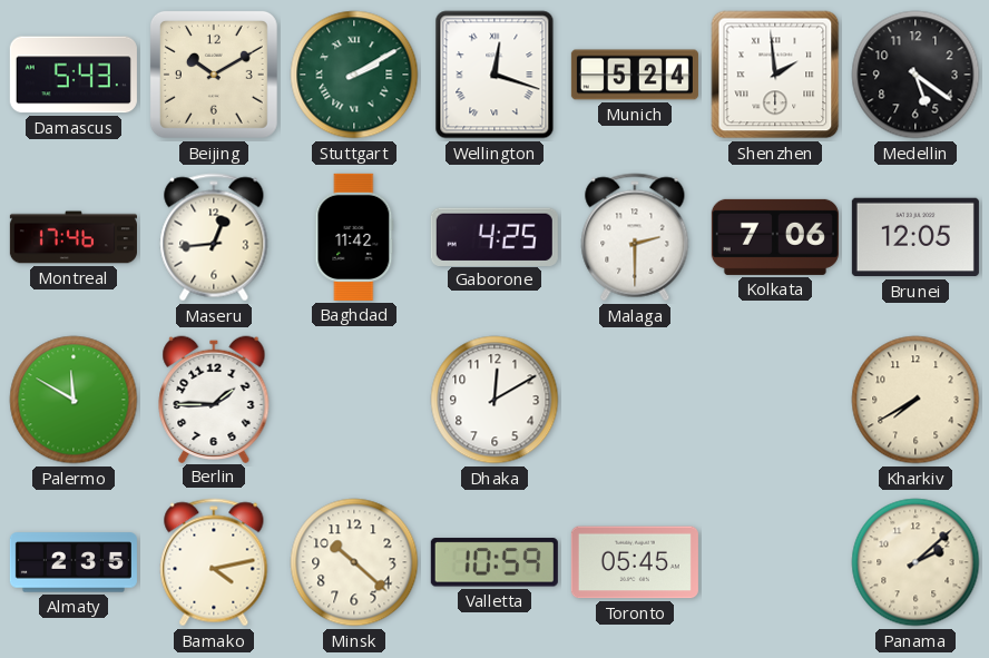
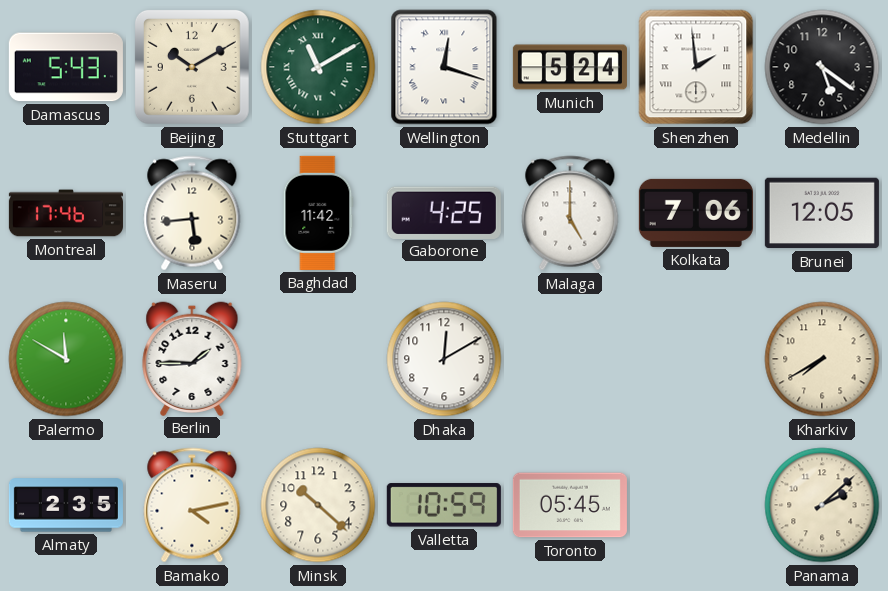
Stuttgart: 2:10 -> 11:10 (318, 67)
Maseru: 12:44 -> 5:44 (192, 213)
Malaga: 2:30 -> 5:00 (570, 213)
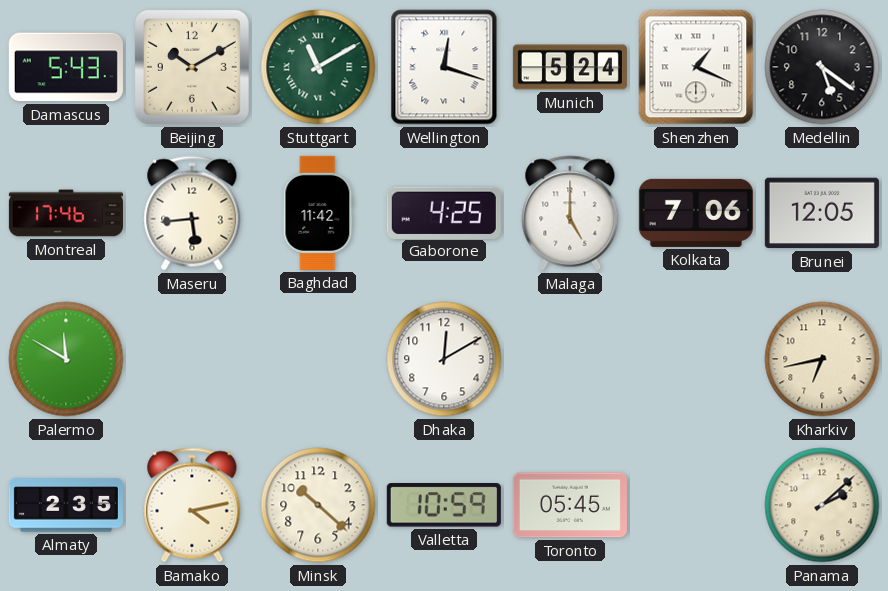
Shenzhen: 1:59 -> 1:19 (696, 67)
Berlin: 1:45 -> none (192, 358)
Kharkiv: 7:40 -> 6:43 (822, 359)
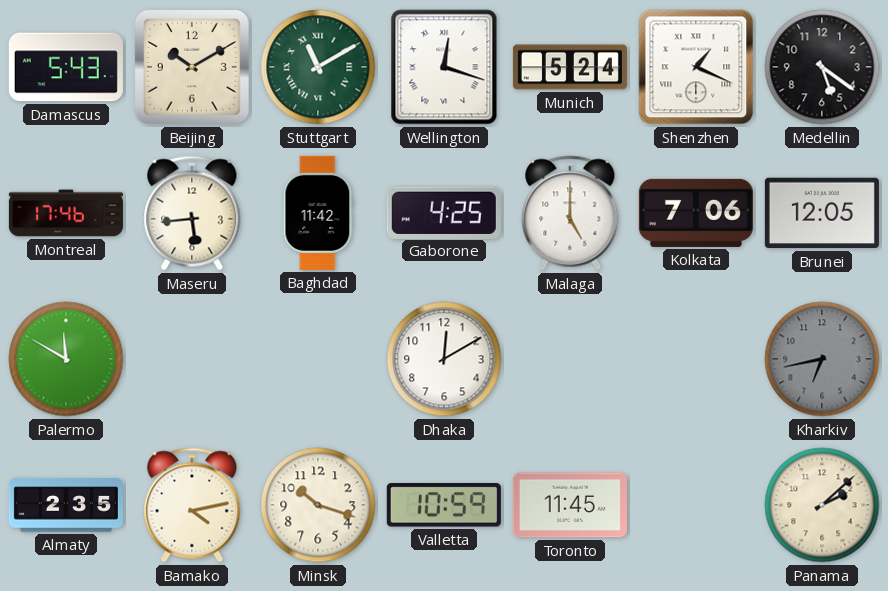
Kharkiv dial: cream -> grey (822, 359)
Minsk: 10:22 -> 10:18 (318, 505)
Toronto: 05:45 -> 11:45 (570, 505)
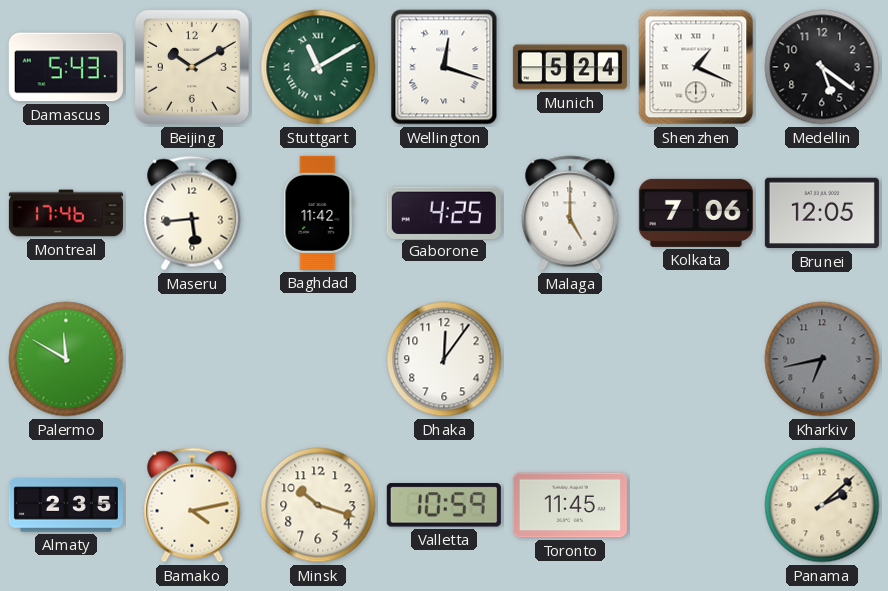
Dhaka: 12:10 -> 12:06 (444, 359)
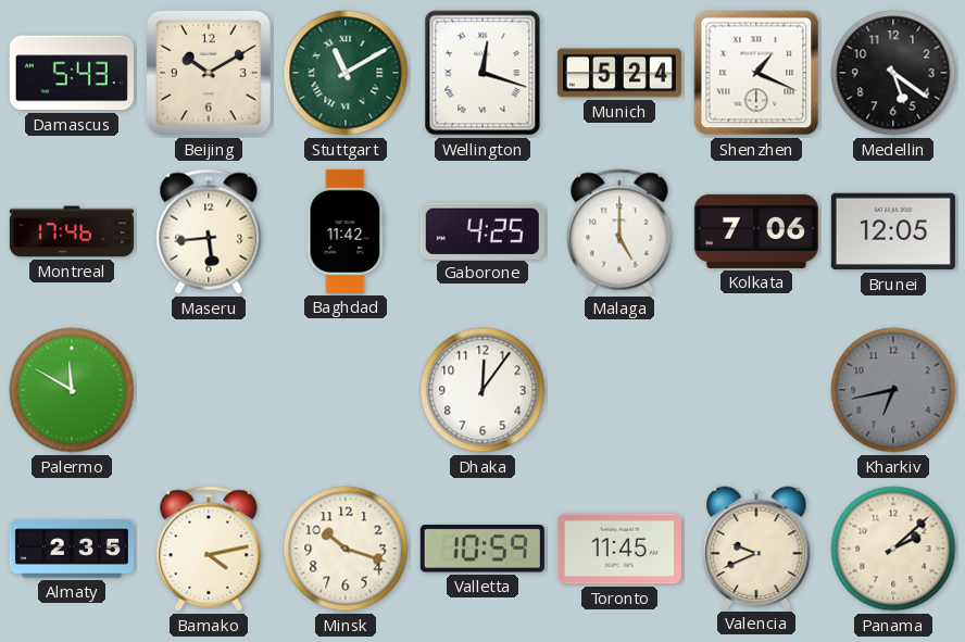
Valencia: none -> 9:41 (756, 547)
